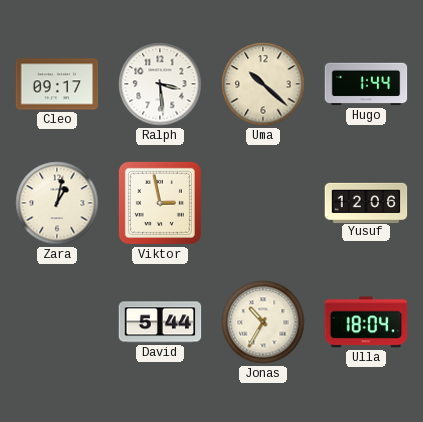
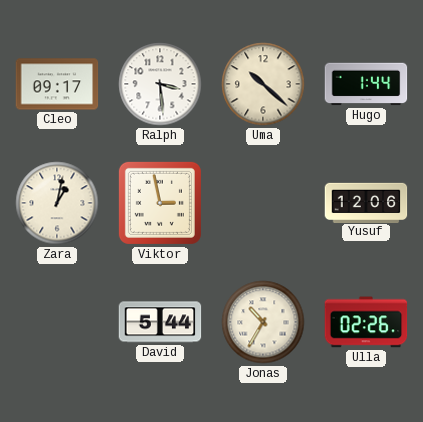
Ulla: 18:04 -> 02:26 (366, 322)
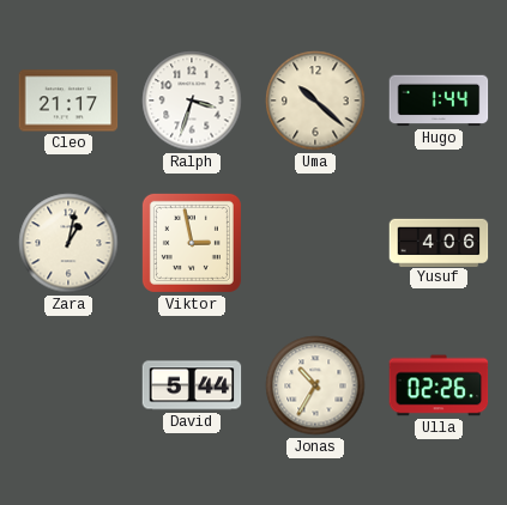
Cleo: 09:17 -> 21:17 (68, 101)
Ralph: 3:29 -> 3:33 (192, 101)
Yusuf: 12:06 -> 4:06 (439, 242)
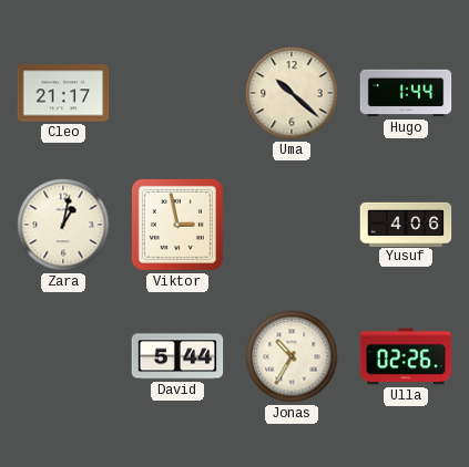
Ralph: 3:33 -> none (192, 101)
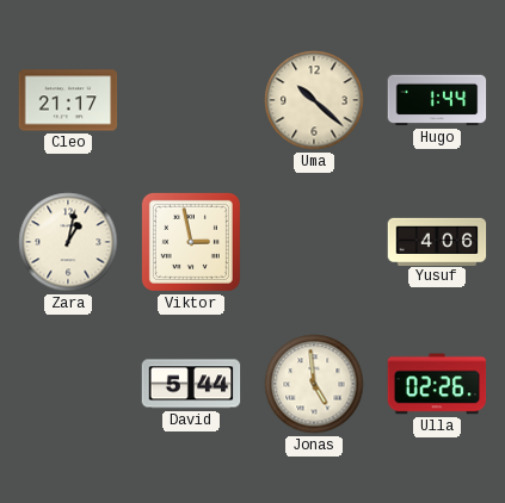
Jonas: 10:35 -> 4:59 (314, 384)
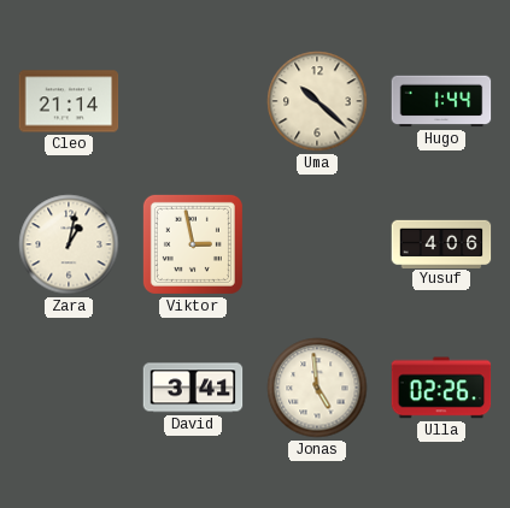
Cleo: 21:17 -> 21:14 (69, 101)
David: 5:44 -> 3:41 (193, 388)
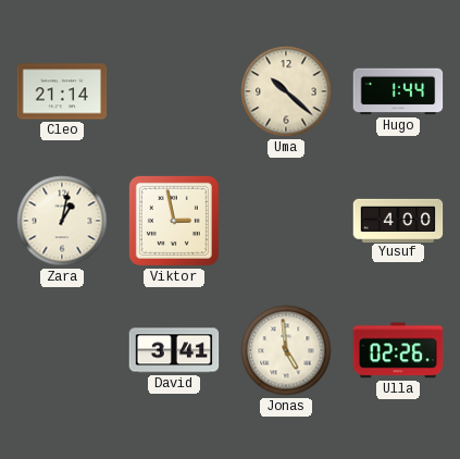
Yusuf: 4:06 -> 4:00 (398, 220)
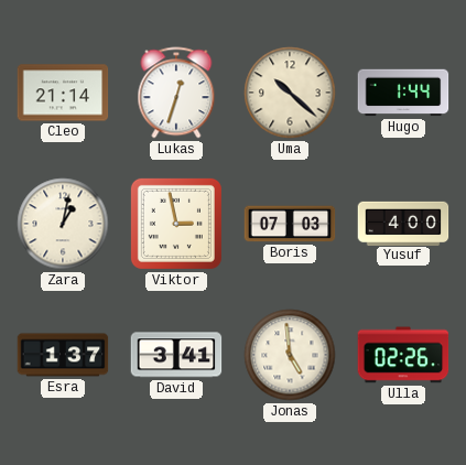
Lukas: none -> 12:33 (176, 93)
Boris: none -> 07:03 (290, 224)
Esra: none -> 1:37 (63, 355)
